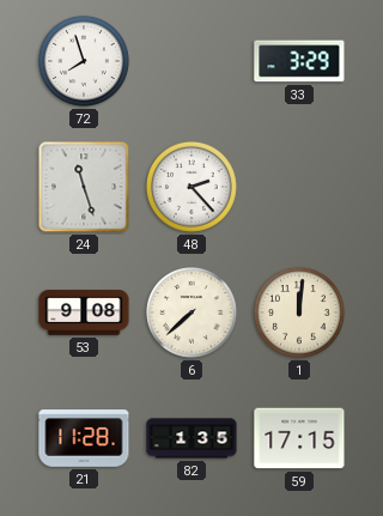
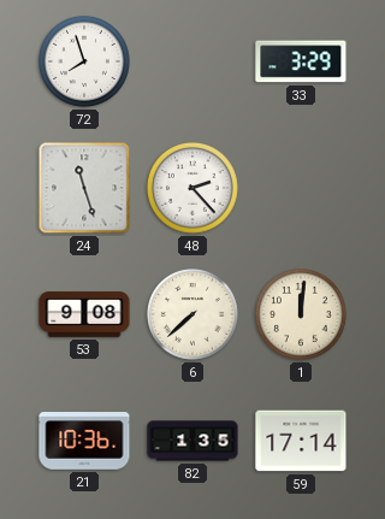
21: 11:28 -> 10:36 (84, 441)
59: 17:15 -> 17:14 (301, 441)
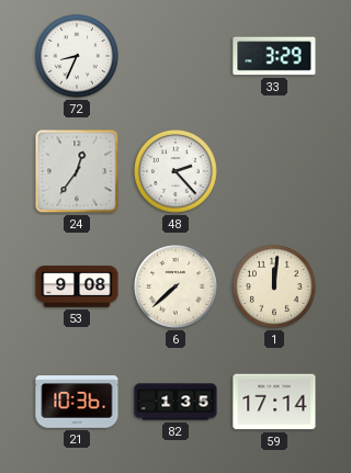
72: 7:57 -> 8:34 (78, 57)
24: 11:27 -> 12:36 (77, 171)
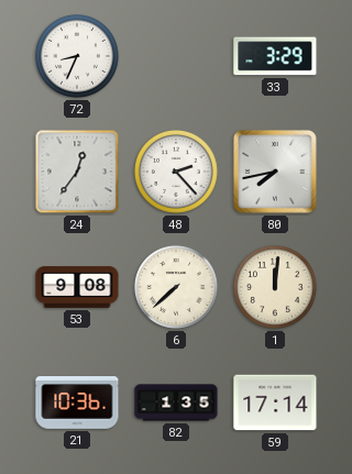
80: none -> 7:43 (275, 172)
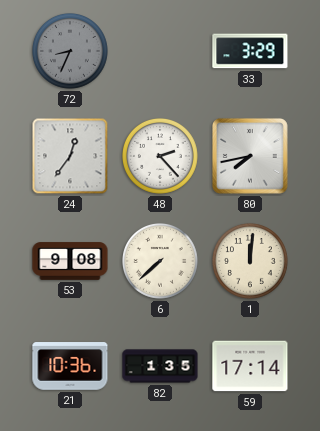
72 dial: white -> grey (71, 52)
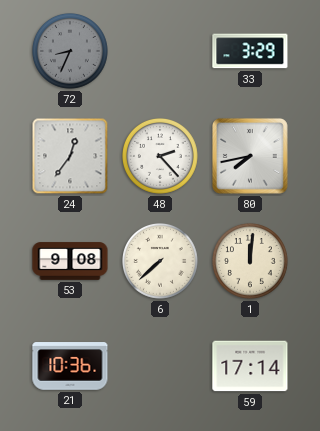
82: 1:35 -> none (160, 366)
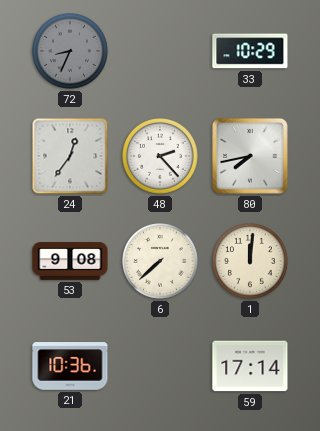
33: 3:29 -> 10:29 (250, 51)
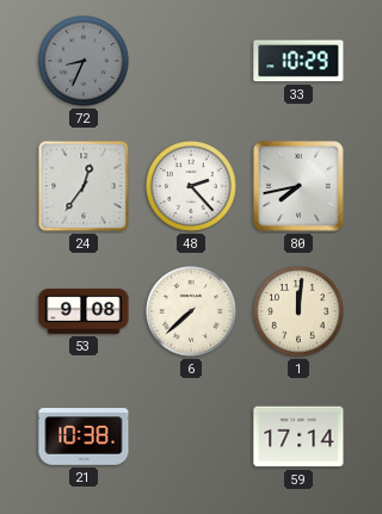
21: 10:36 -> 10:38 (84, 436)
